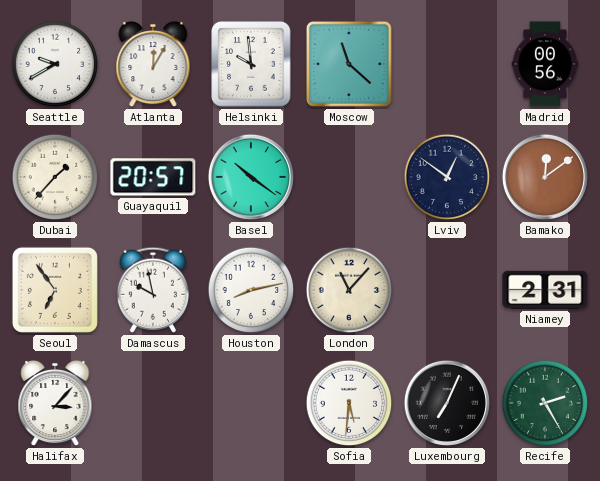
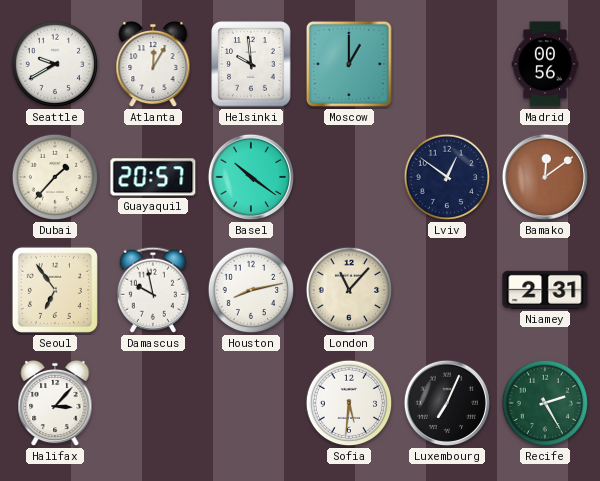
Moscow: 11:22 -> 1:00 (349, 64)
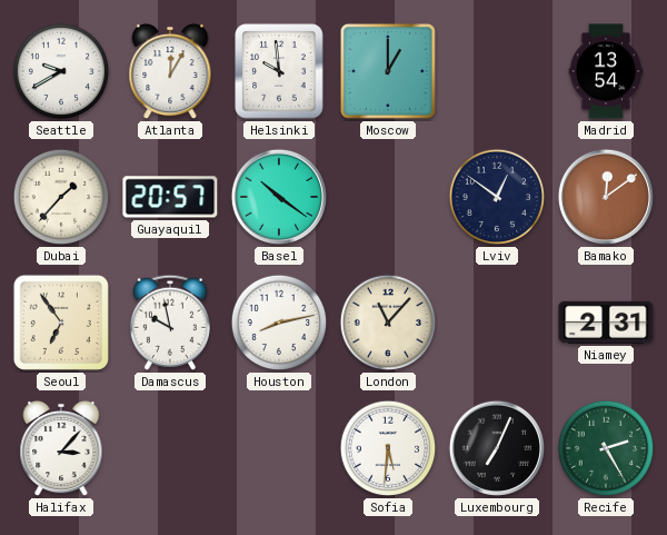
Madrid: 00:56 -> 13:54 (606, 71)
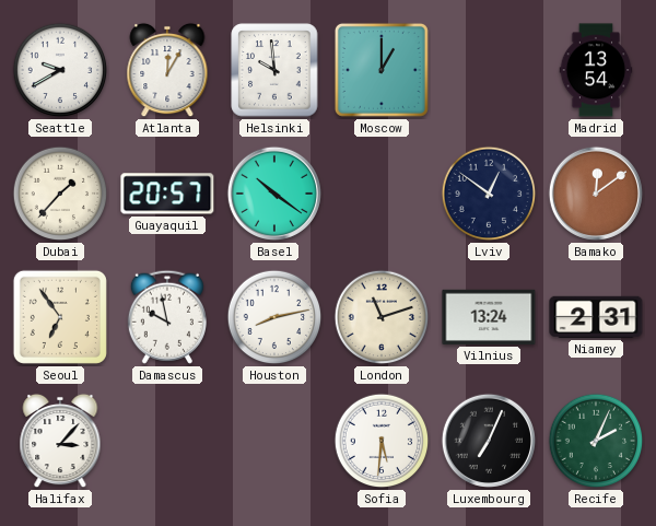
London: 11:07 -> 11:12 (382, 317)
Vilnius: none -> 13:24 (489, 317)
Recife: 2:25 -> 2:04 (596, 441)
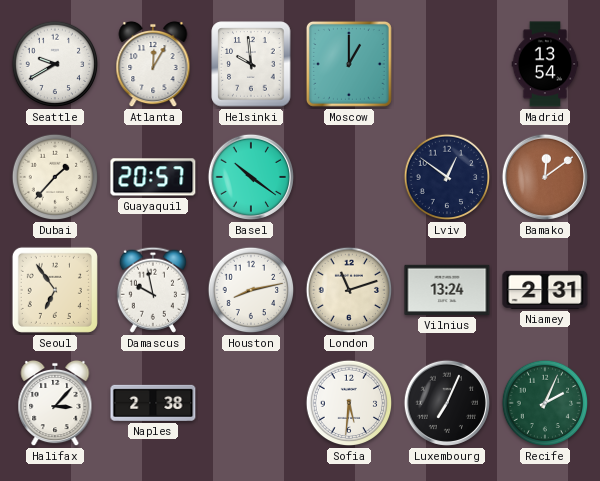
Naples: none -> 2:38 (153, 403)
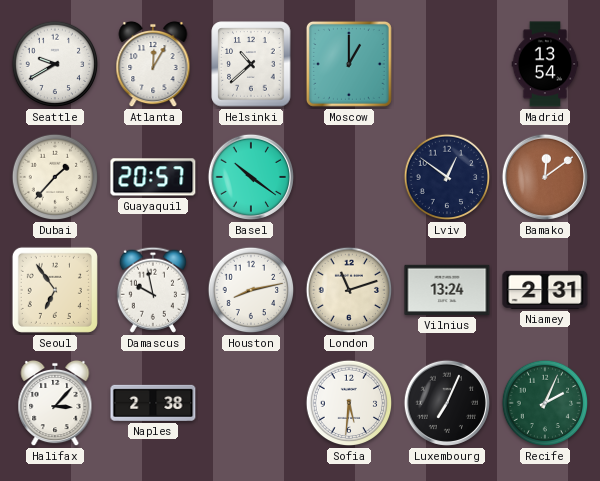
Helsinki: 9:59 -> 10:38 (251, 64)
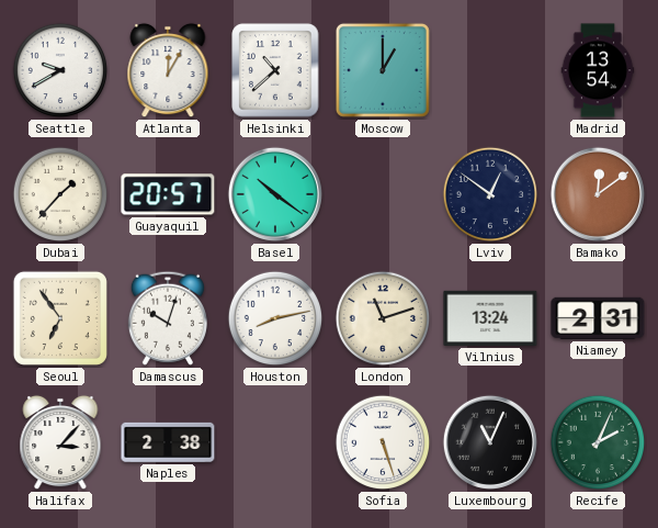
Damascus: 9:58 -> 10:03 (168, 318)
Sofia: 5:31 -> 5:27 (383, 442)
Luxembourg: 7:04 -> 11:04 (490, 442)
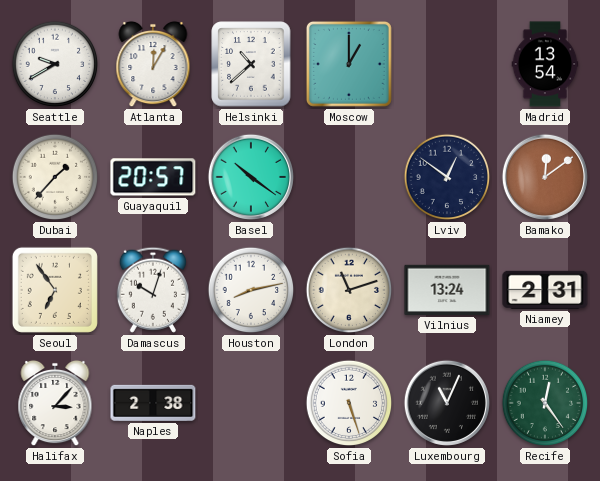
Recife: 2:04 -> 12:24 (545, 403)
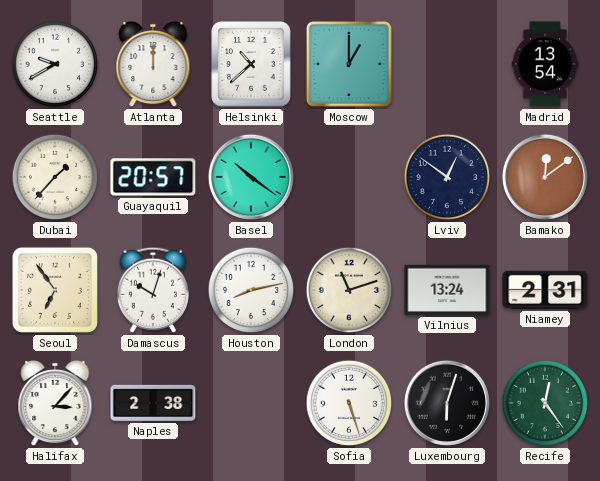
Atlanta: 12:05 -> 12:00 (153, 64)
Luxembourg: 11:04 -> 6:03 (447, 403)
